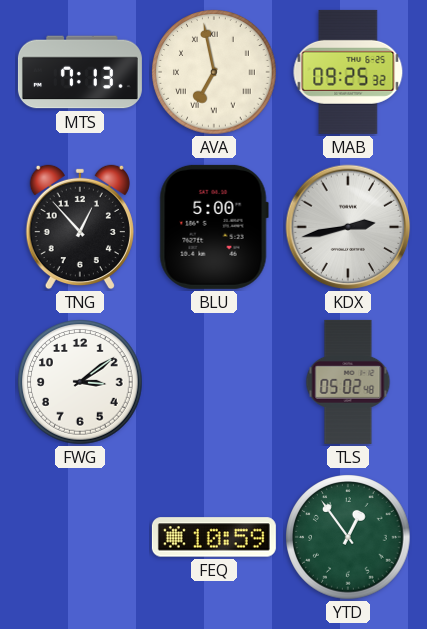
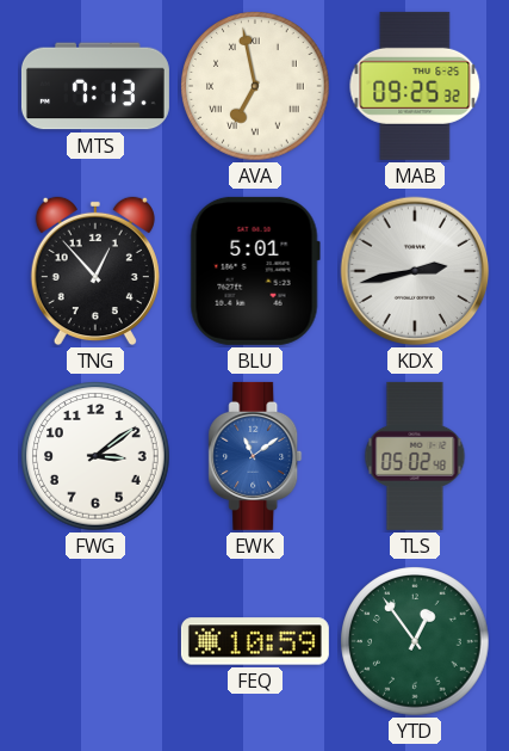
BLU: 5:00 -> 5:01 (255, 271)
EWK: none -> 11:09 (255, 456)
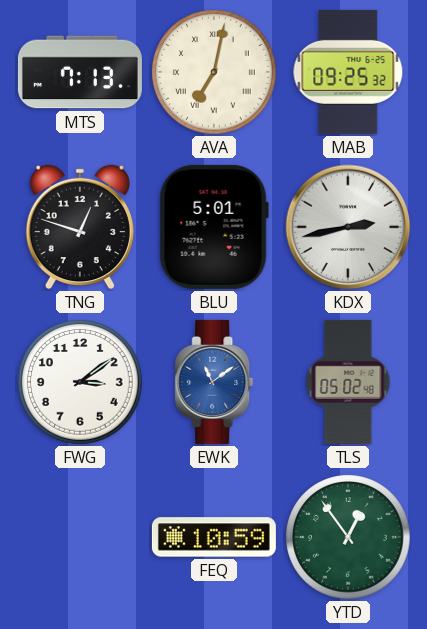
AVA: 6:58 -> 7:02 (214, 72)
TNG: 12:53 -> 12:48 (80, 227)
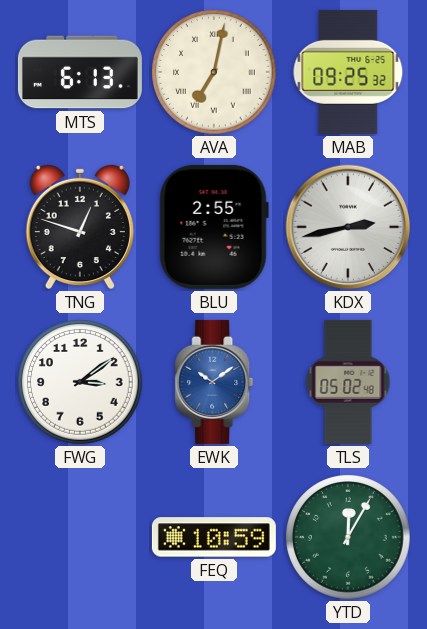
MTS: 7:13 -> 6:13 (80, 72)
BLU: 5:01 -> 2:55 (214, 227)
EWK: 11:09 -> 10:09 (214, 382)
YTD: 12:54 -> 12:05 (348, 537)
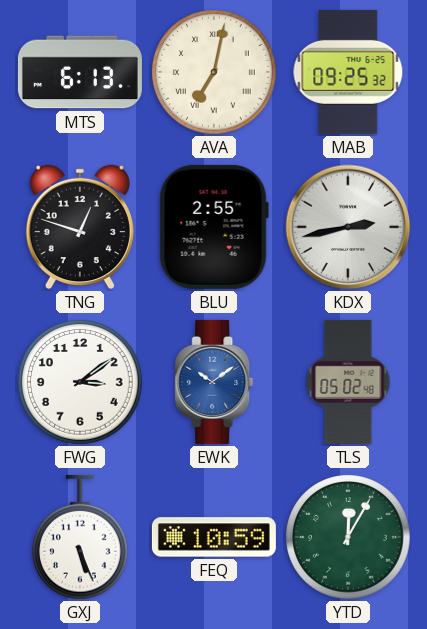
GXJ: none -> 5:26 (81, 537)
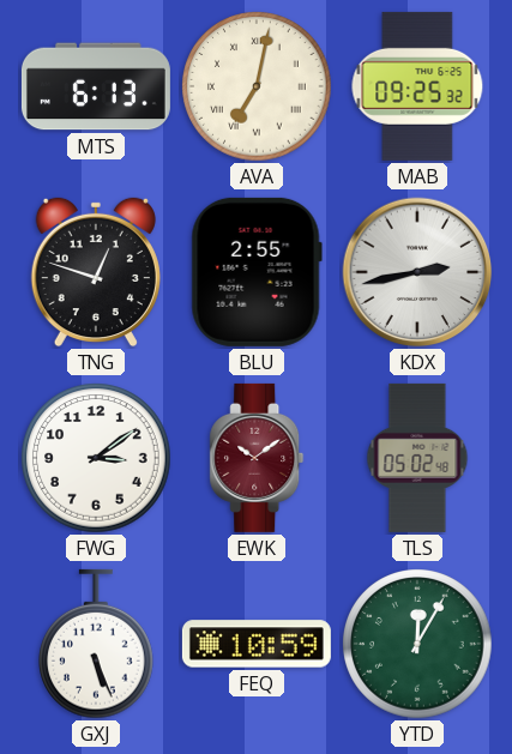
EWK dial: blue -> burgundy (257, 458)
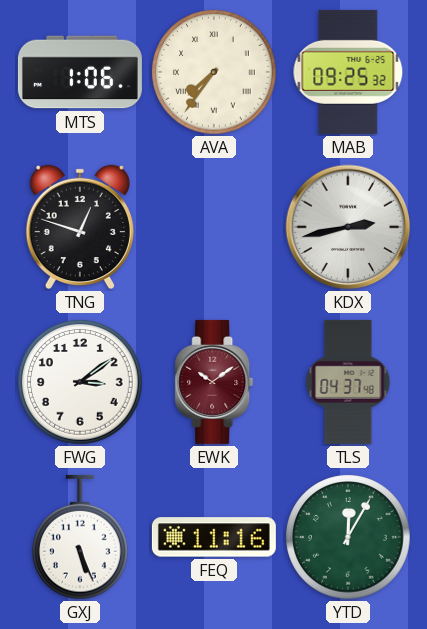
MTS: 6:13 -> 1:06 (80, 72)
AVA: 7:02 -> 7:36 (214, 72)
BLU: 2:55 -> none (257, 272)
TLS: 05:02 -> 04:37 (348, 382)
FEQ: 10:59 -> 11:16 (214, 537)
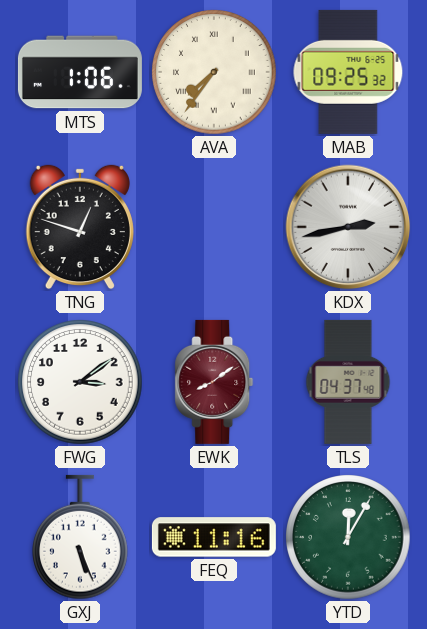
EWK: 10:09 -> 8:09 (214, 382)
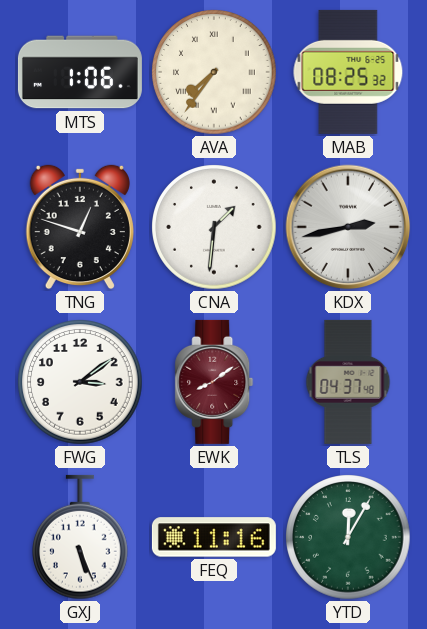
MAB: 09:25 -> 08:25 (348, 72)
CNA: none -> 1:31 (214, 227)
